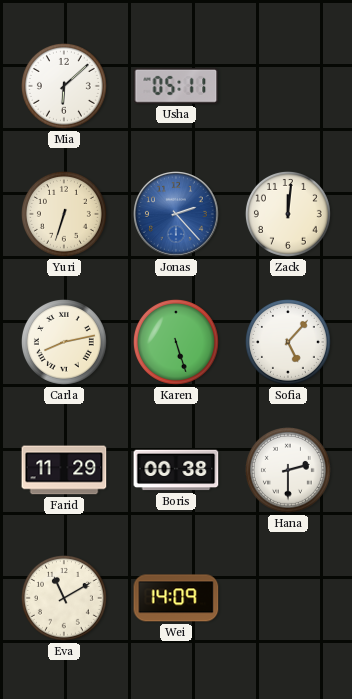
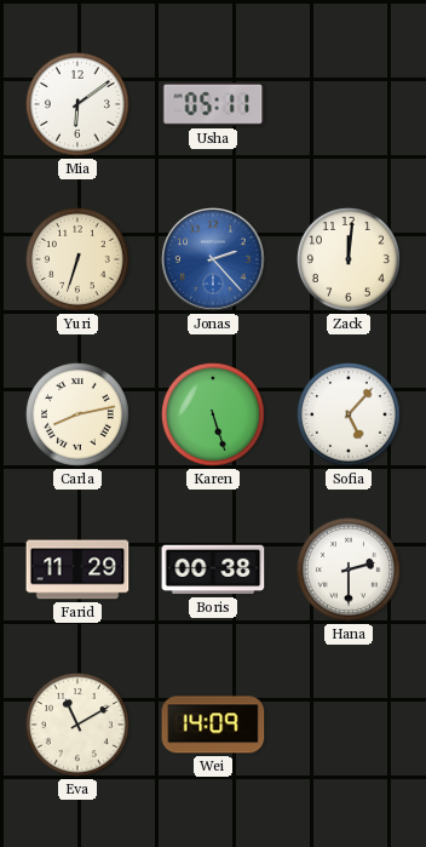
Mia: 6:08 -> 6:09 (77, 104)
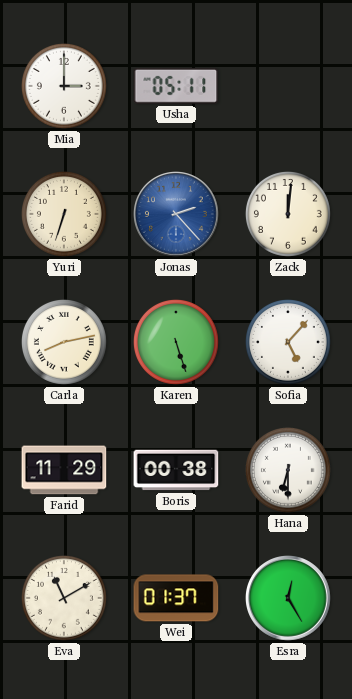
Mia: 6:09 -> 3:00 (64, 86)
Hana: 2:30 -> 6:30 (288, 470)
Wei: 14:09 -> 01:37 (176, 598)
Esra: none -> 12:25 (289, 599)
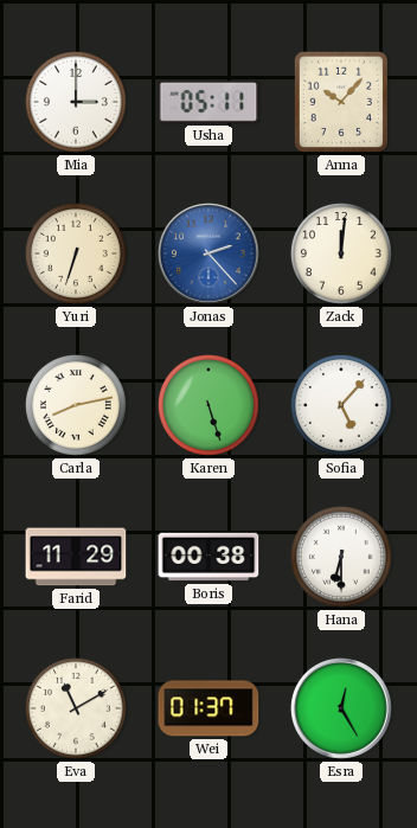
Anna: none -> 10:07 (341, 102)
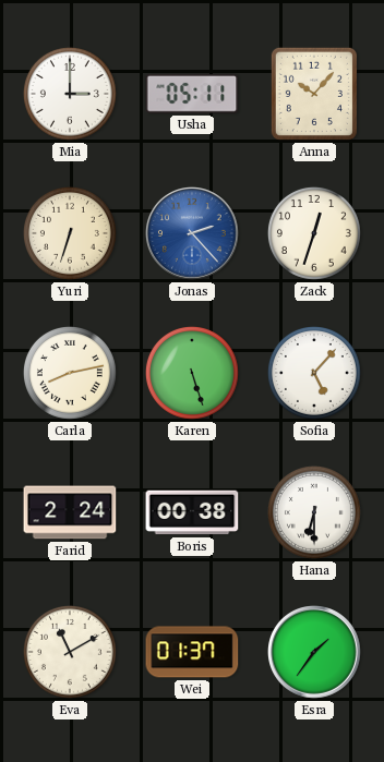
Zack: 12:01 -> 12:33 (314, 233)
Farid: 11:29 -> 2:24 (70, 512)
Esra: 12:25 -> 1:36 (315, 653)
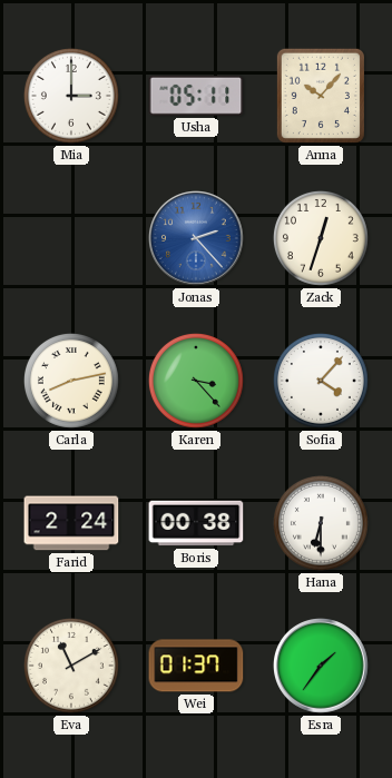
Yuri: 6:33 -> none (70, 233)
Karen: 5:27 -> 3:23 (196, 381)
Sofia: 5:07 -> 4:07 (321, 381)
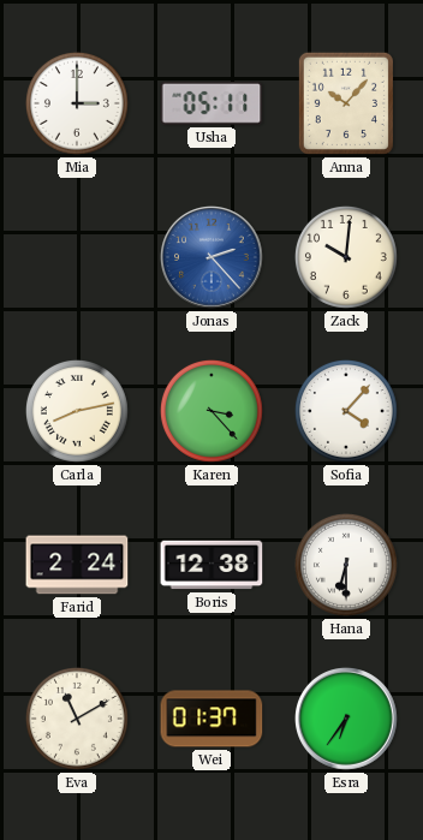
Zack: 12:33 -> 10:01 (346, 257)
Boris: 00:38 -> 12:38 (211, 565)
Esra: 1:36 -> 6:36 (347, 720)
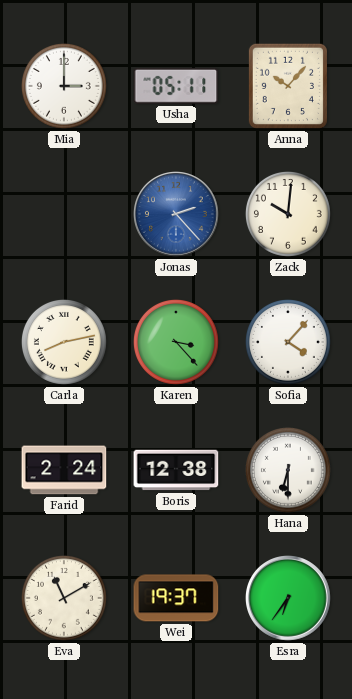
Wei: 01:37 -> 19:37 (176, 598)
